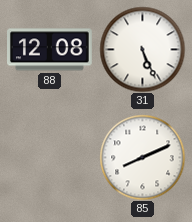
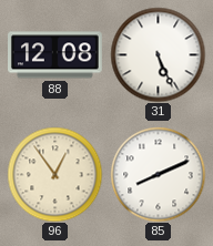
96: none -> 12:54 (54, 174)
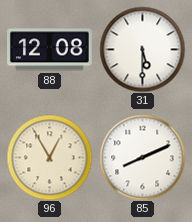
31: 5:26 -> 5:30 (142, 49)
96: 12:54 -> 12:55 (49, 157)
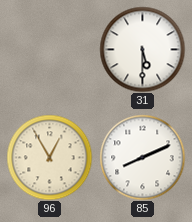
88: 12:08 -> none (50, 50)
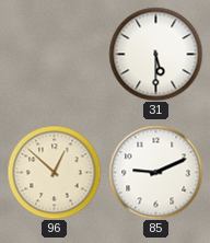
96: 12:55 -> 12:52 (54, 172)
85: 8:11 -> 9:11 (155, 172)
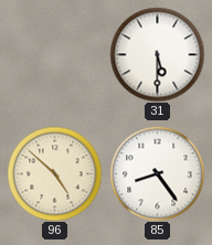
96: 12:52 -> 4:52 (54, 173)
85: 9:11 -> 8:24 (157, 173)
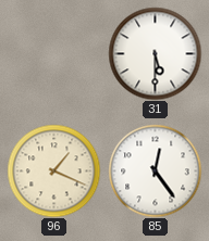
96: 4:52 -> 1:19 (53, 170)
85: 8:24 -> 12:24 (155, 170)
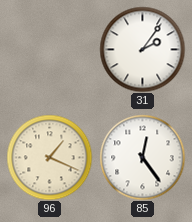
31: 5:30 -> 2:06 (142, 49)
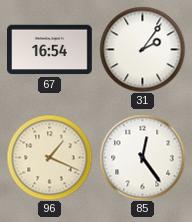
67: none -> 16:54 (50, 50)
